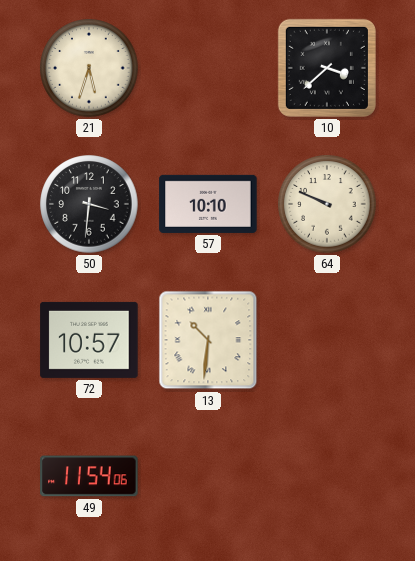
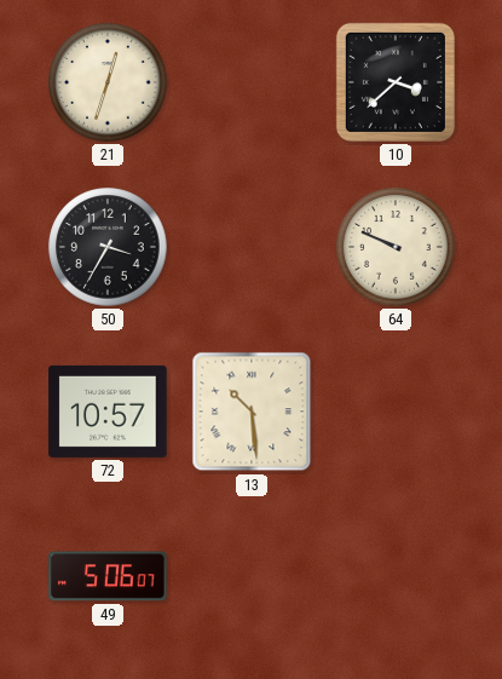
21: 5:33 -> 12:33 (108, 82)
50: 3:31 -> 3:35 (108, 247)
57: 10:10 -> none (208, 204)
13: 10:31 -> 10:29 (252, 412)
49: 11:54 -> 5:06 (108, 576)
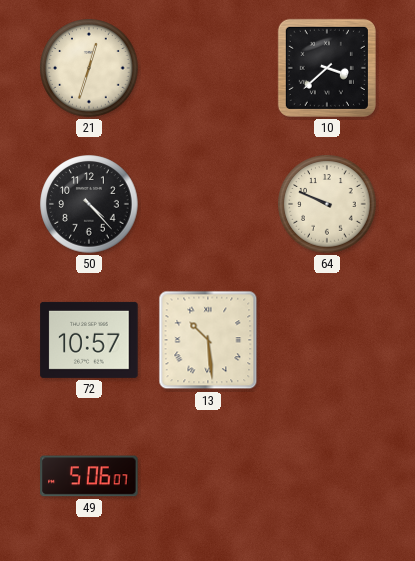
50: 3:35 -> 4:23 (89, 204)
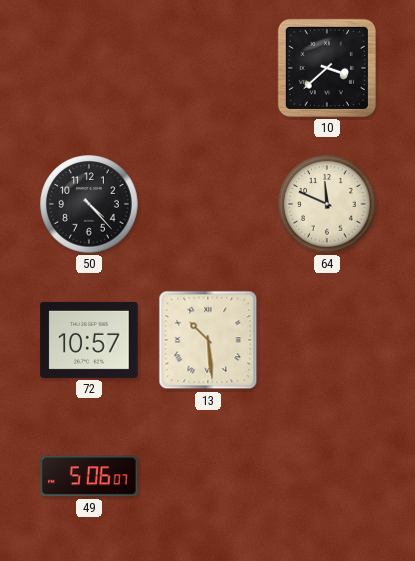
21: 12:33 -> none (89, 68)
64: 9:49 -> 11:49 (327, 204)
